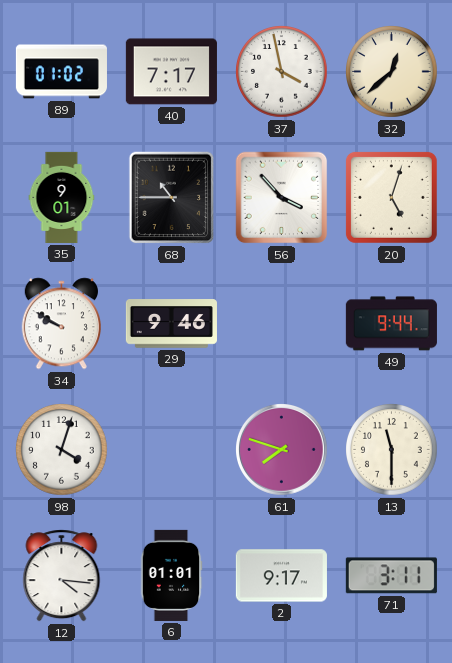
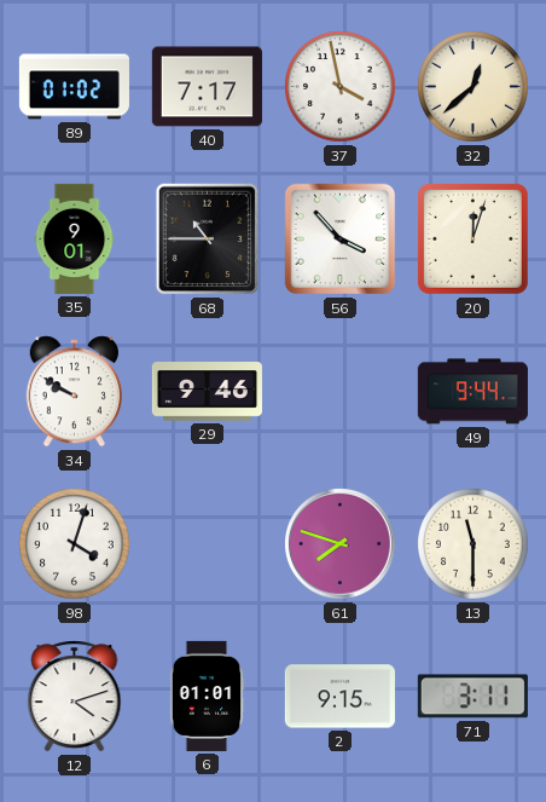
20: 5:03 -> 12:03 (472, 238)
12: 4:16 -> 4:12 (75, 697)
2: 9:17 -> 9:15 (339, 697)
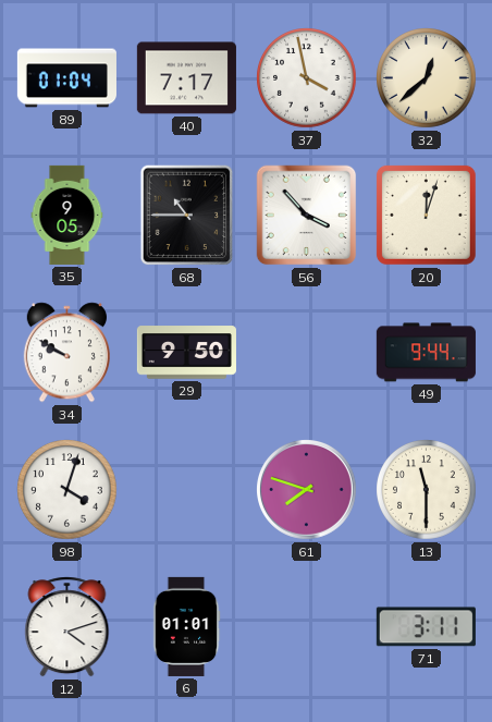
89: 01:02 -> 01:04 (66, 78)
35: 9:01 -> 9:05 (67, 215)
29: 9:46 -> 9:50 (186, 353)
2: 9:15 -> none (339, 697)
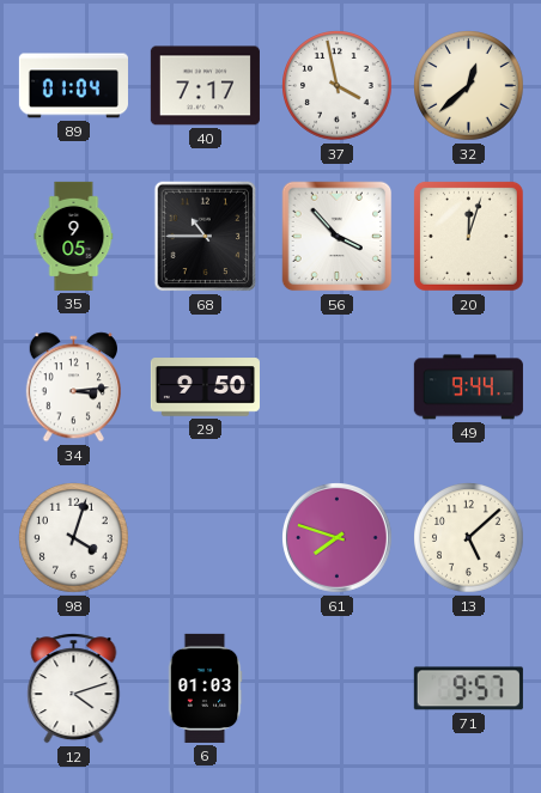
34: 9:50 -> 3:14 (73, 388)
13: 11:30 -> 5:08 (469, 538)
6: 01:01 -> 01:03 (205, 688)
71: 3:11 -> 9:57 (468, 689)
